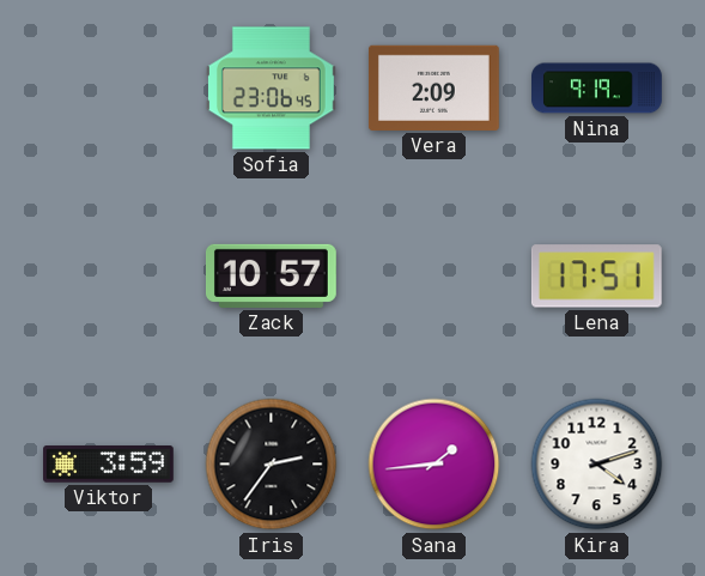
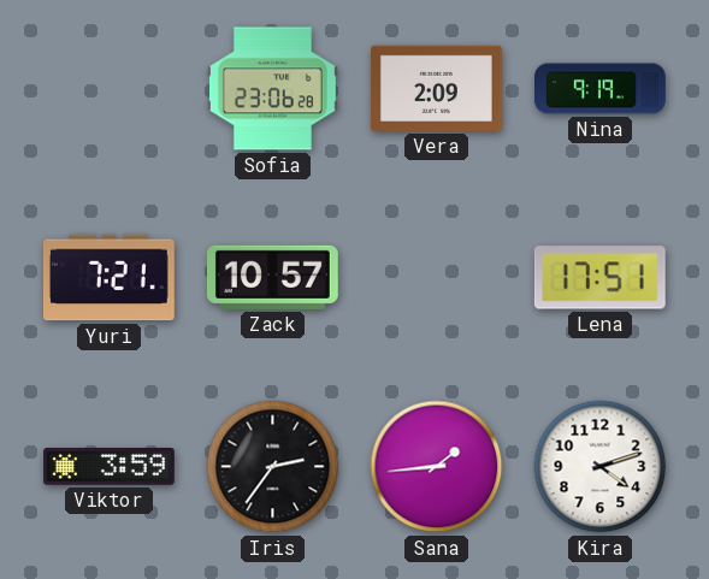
Sofia: 23:06:45 -> 23:06:28 (272, 89)
Yuri: none -> 7:21 (108, 278)
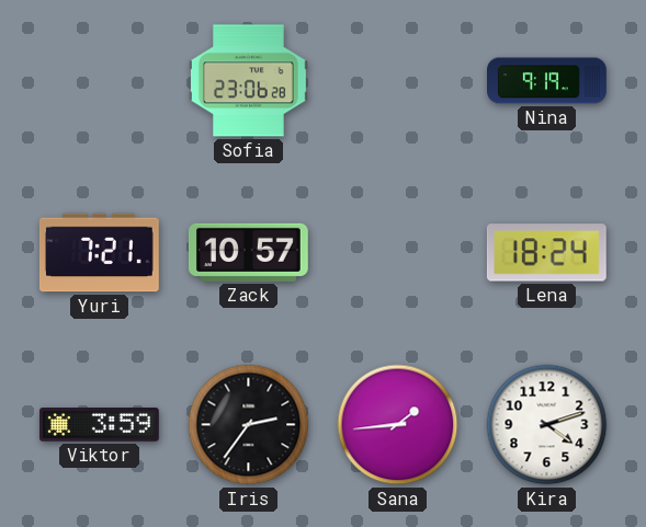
Vera: 2:09 -> none (436, 88)
Lena: 17:51 -> 18:24 (546, 253)
